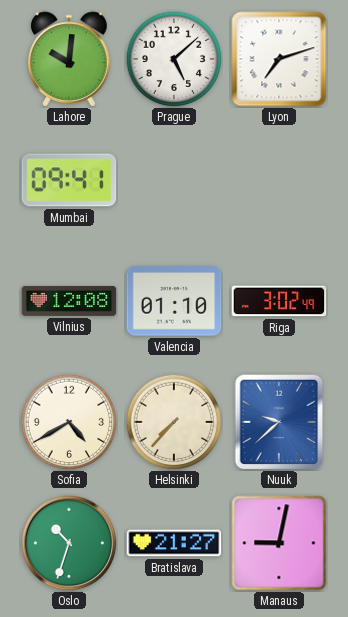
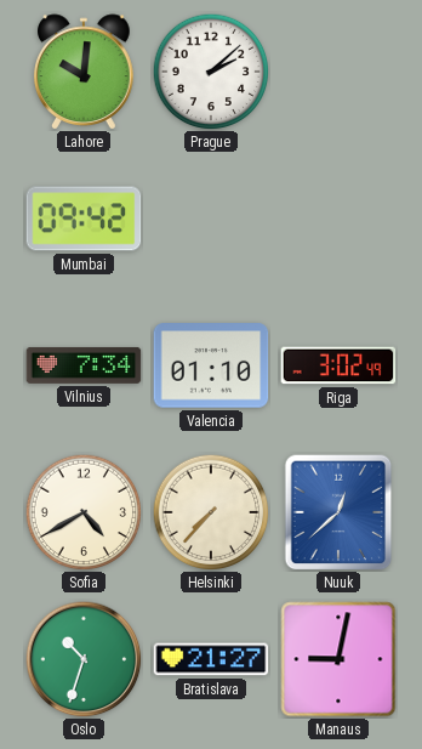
Prague: 5:08 -> 2:08 (211, 72)
Lyon: 7:12 -> none (279, 59)
Mumbai: 09:41 -> 09:42 (84, 219)
Vilnius: 12:08 -> 7:34 (84, 365)
Nuuk: 9:38 -> 12:38 (338, 512)
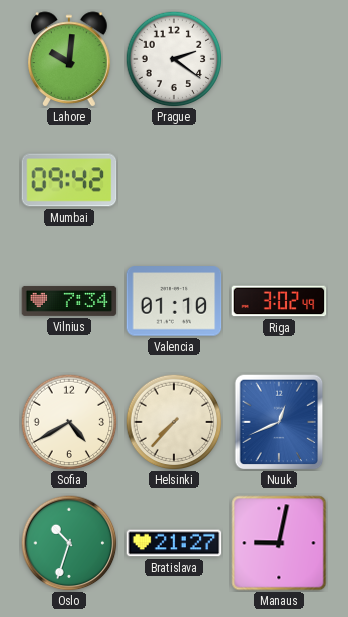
Prague: 2:08 -> 2:21 (174, 59)
Nuuk: 12:38 -> 12:41 (279, 422)
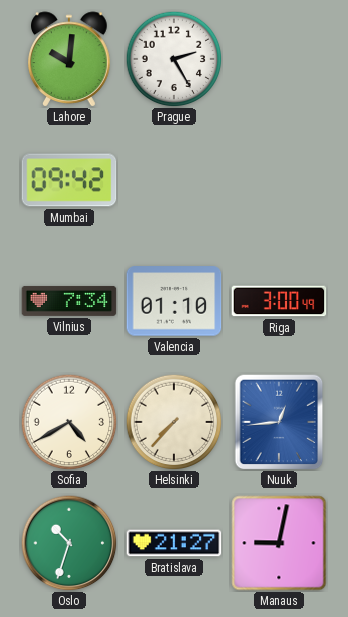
Prague: 2:21 -> 2:25 (174, 59)
Riga: 3:02 -> 3:00 (279, 301)
Nuuk: 12:41 -> 12:44 (279, 422)
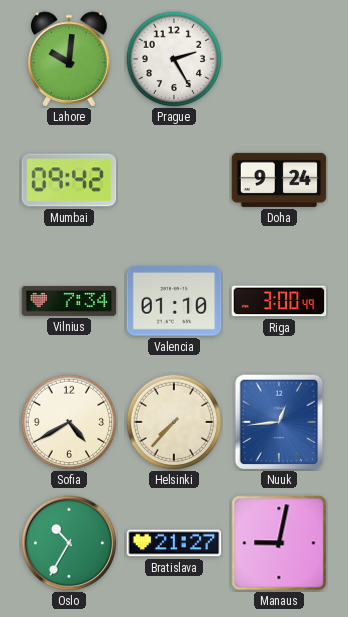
Doha: none -> 9:24 (279, 180)
Oslo: 10:33 -> 10:35 (69, 543)
